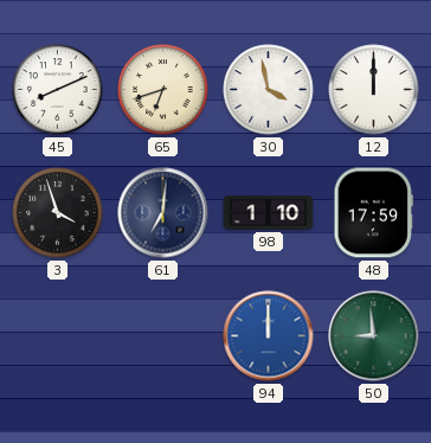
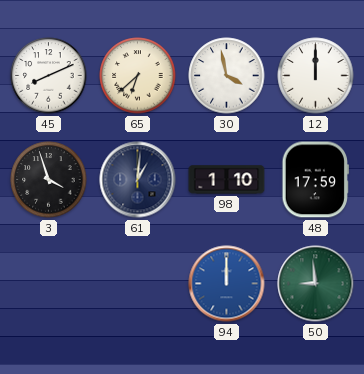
65: 6:42 -> 6:38 (138, 76)
61: 7:01 -> 1:01 (138, 180)
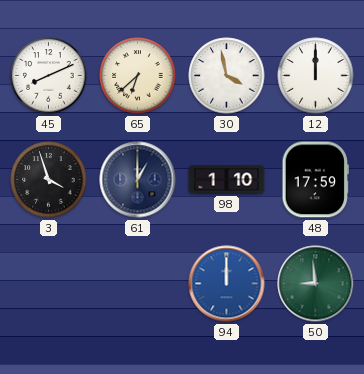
61: 1:01 -> 1:00 (138, 180)
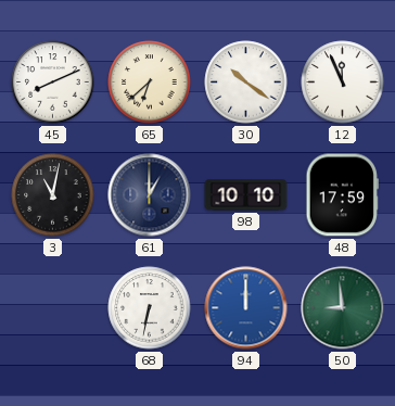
30: 3:58 -> 10:21 (246, 83)
12: 12:00 -> 11:56 (343, 83)
3: 3:57 -> 11:02 (53, 195)
98: 1:10 -> 10:10 (246, 195)
68: none -> 6:32 (150, 308)
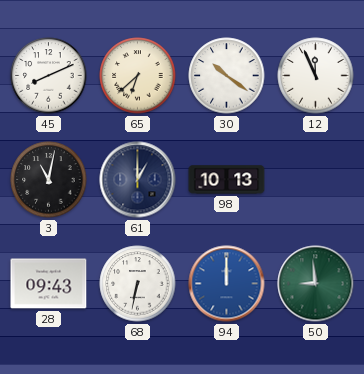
98: 10:10 -> 10:13 (227, 180)
48: 17:59 -> none (342, 195)
28: none -> 09:43 (49, 284)
